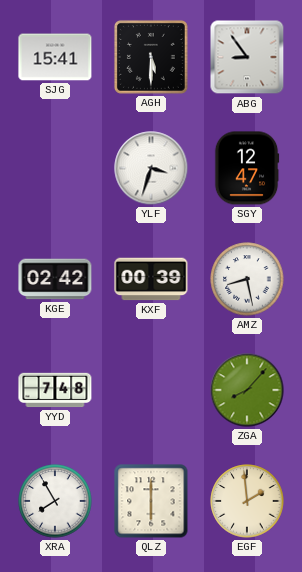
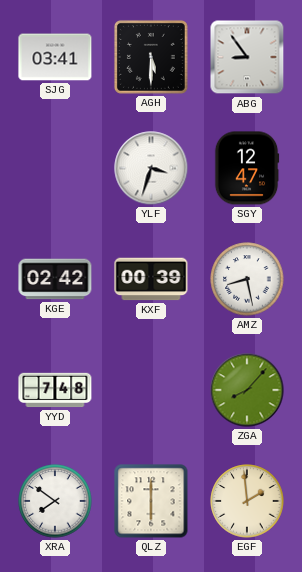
SJG: 15:41 -> 03:41 (55, 57)
XRA: 7:55 -> 7:51 (55, 501)
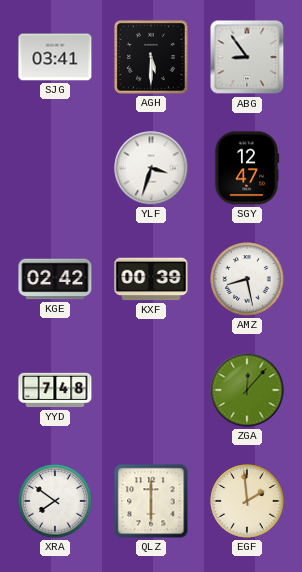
ZGA: 8:07 -> 12:07 (247, 390)
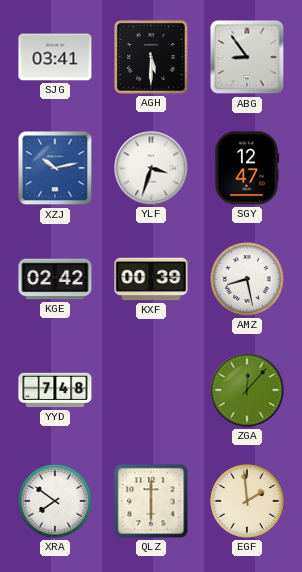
XZJ: none -> 10:13 (55, 168)
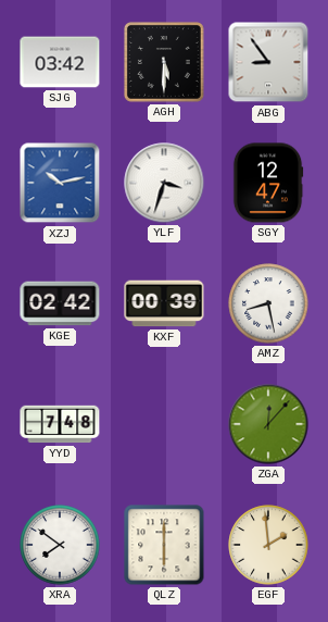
SJG: 03:41 -> 03:42 (60, 62)
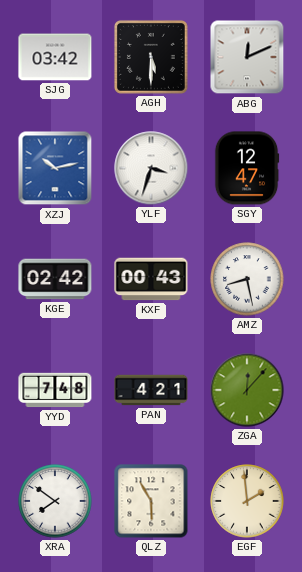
ABG: 8:54 -> 12:11 (247, 57)
KXF: 00:39 -> 00:43 (151, 279)
PAN: none -> 4:21 (151, 390)
QLZ: 6:00 -> 5:55 (151, 501)
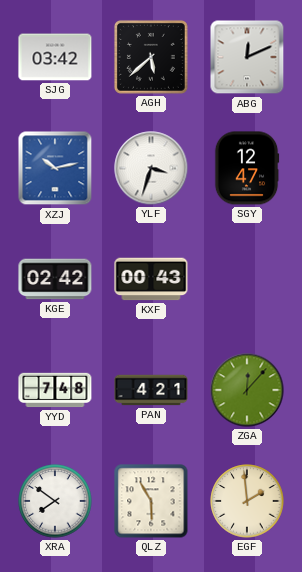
AGH: 5:30 -> 5:38 (151, 57)
AMZ: 8:28 -> none (247, 279)
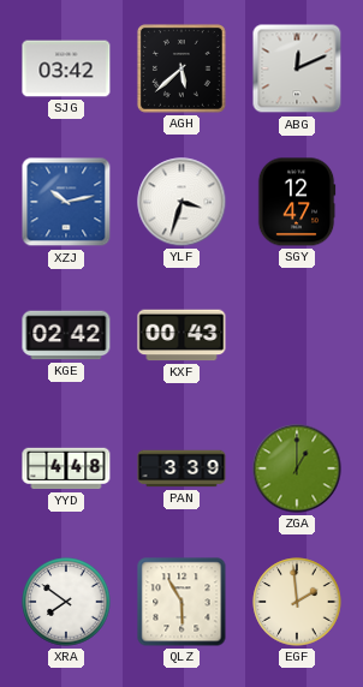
YYD: 7:48 -> 4:48 (66, 468)
PAN: 4:21 -> 3:39 (181, 468)
ZGA: 12:07 -> 1:00 (297, 468)
